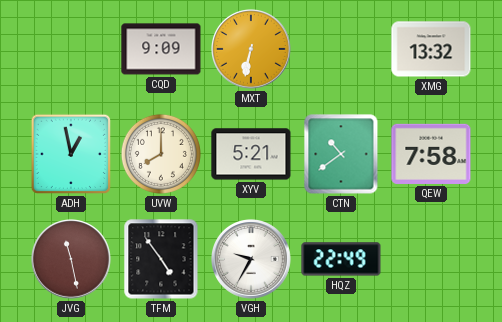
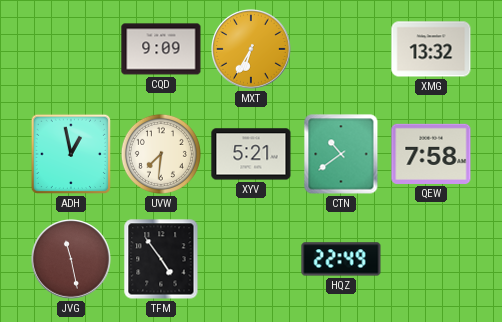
MXT: 6:32 -> 6:35 (252, 50)
UVW: 8:00 -> 7:31 (161, 154)
VGH: 9:35 -> none (252, 260)
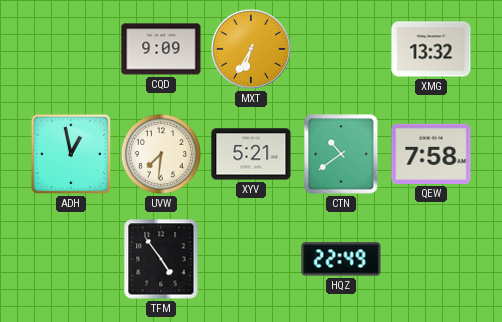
JVG: 11:28 -> none (72, 260)
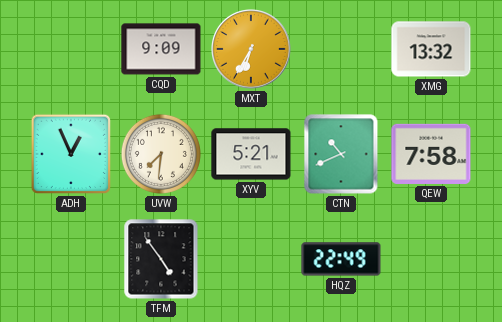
ADH: 12:58 -> 12:56 (71, 154)
CTN: 10:39 -> 10:41 (341, 154)
